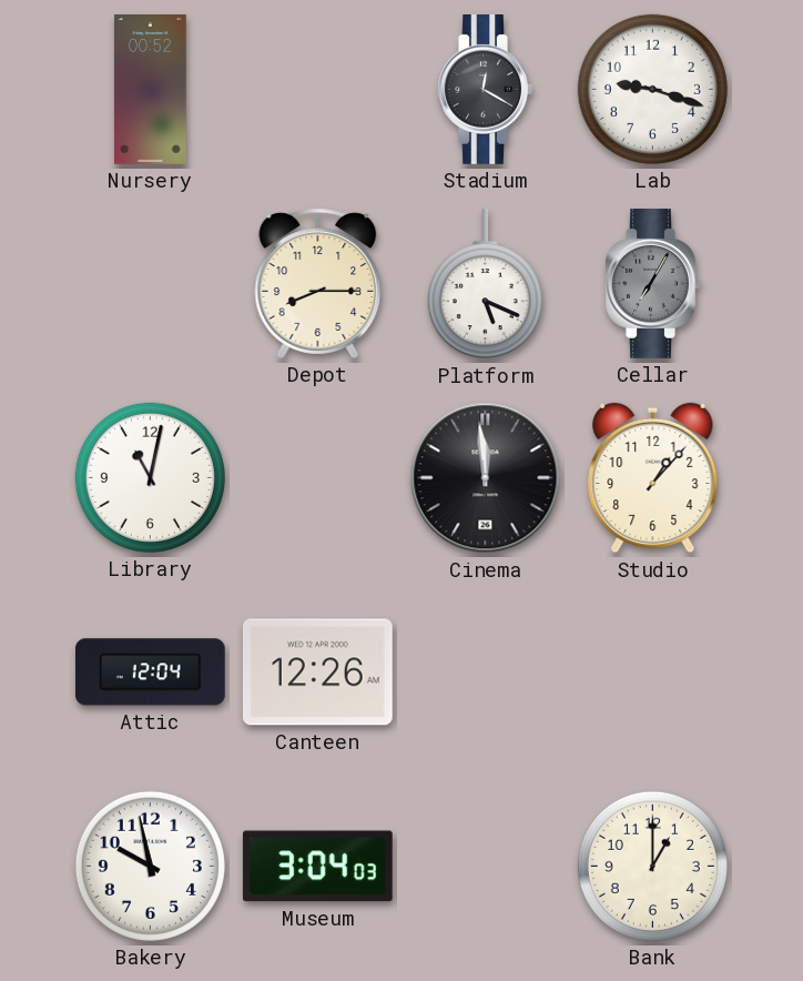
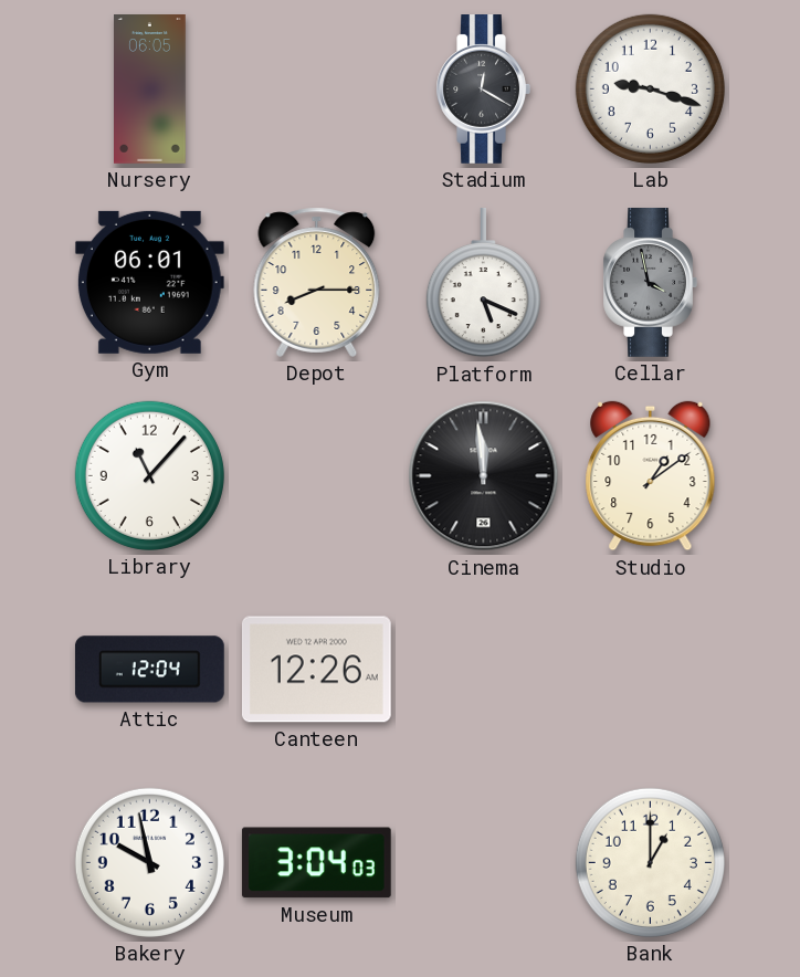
Nursery: 00:52 -> 06:05 (150, 90)
Gym: none -> 06:01 (149, 282)
Cellar: 7:05 -> 3:58 (650, 283)
Library: 11:02 -> 11:07 (149, 475)
Studio: 1:07 -> 1:09 (651, 476)
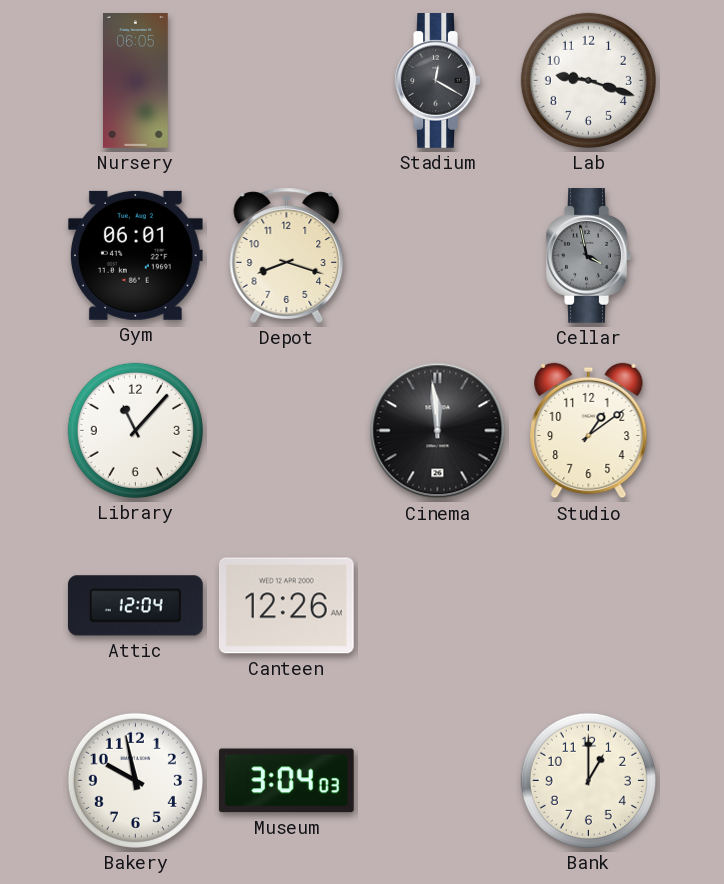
Depot: 8:15 -> 8:18 (287, 255)
Platform: 5:19 -> none (483, 283)
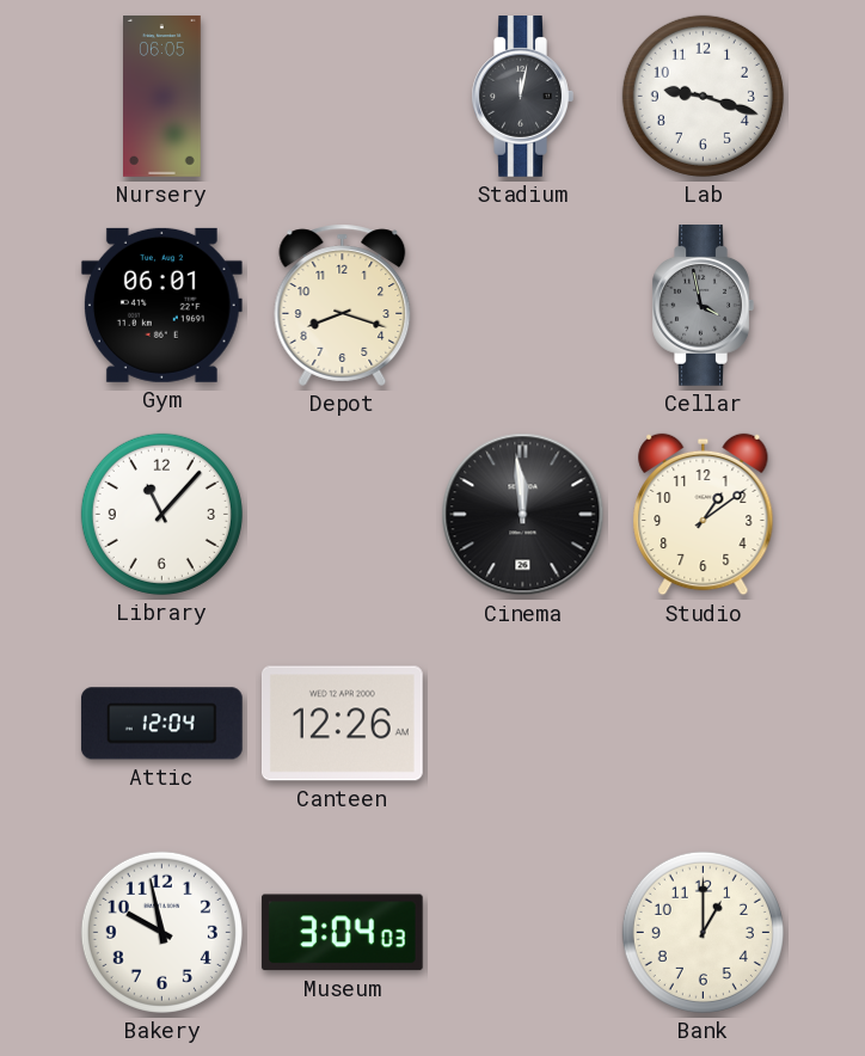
Stadium: 12:20 -> 12:02 (522, 97)
